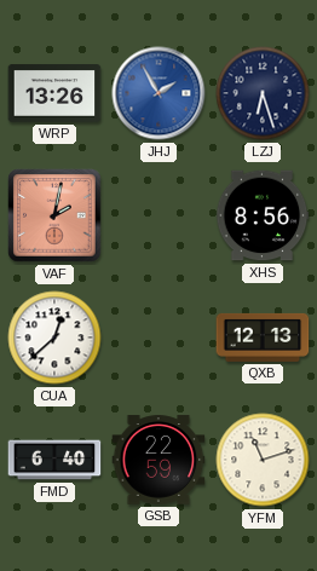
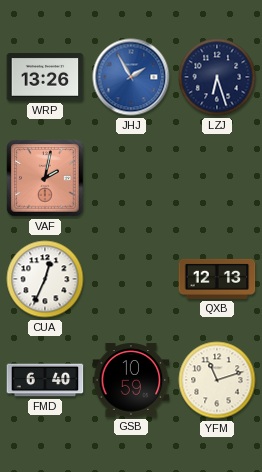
XHS: 8:56 -> none (263, 215)
CUA: 12:38 -> 12:34 (45, 279)
GSB: 22:59 -> 10:59 (131, 380)
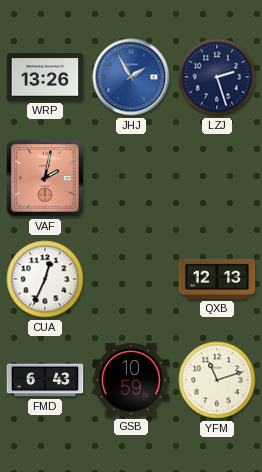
LZJ: 6:27 -> 2:27 (217, 77)
FMD: 6:40 -> 6:43 (45, 380)
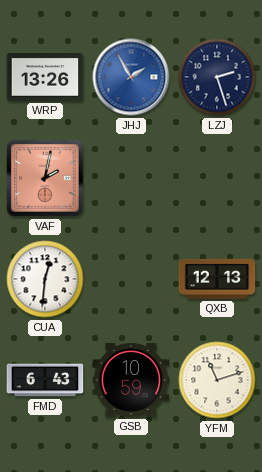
CUA: 12:34 -> 12:31 (45, 279)
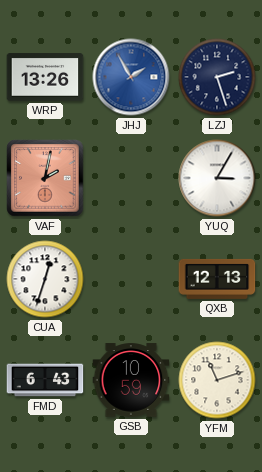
YUQ: none -> 3:05 (217, 178)
CUA: 12:31 -> 12:33 (45, 279)
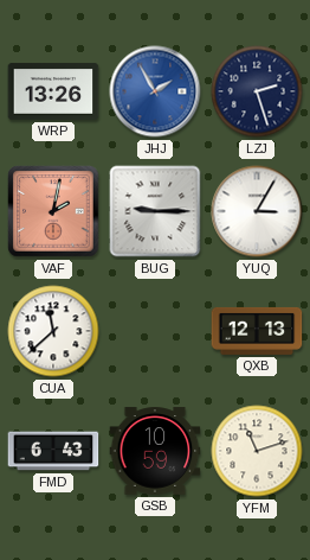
BUG: none -> 9:15 (155, 211)
CUA: 12:33 -> 11:38 (53, 331)
